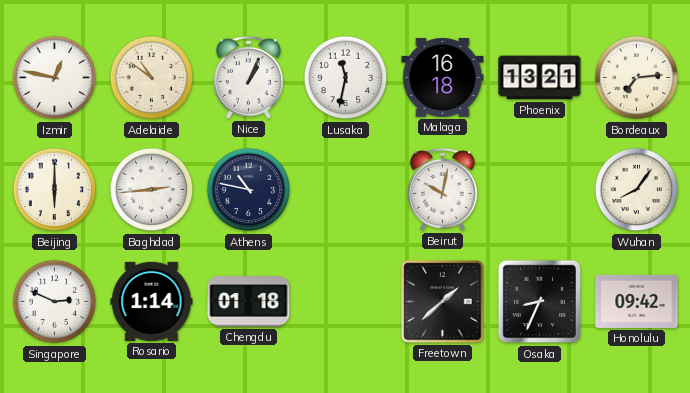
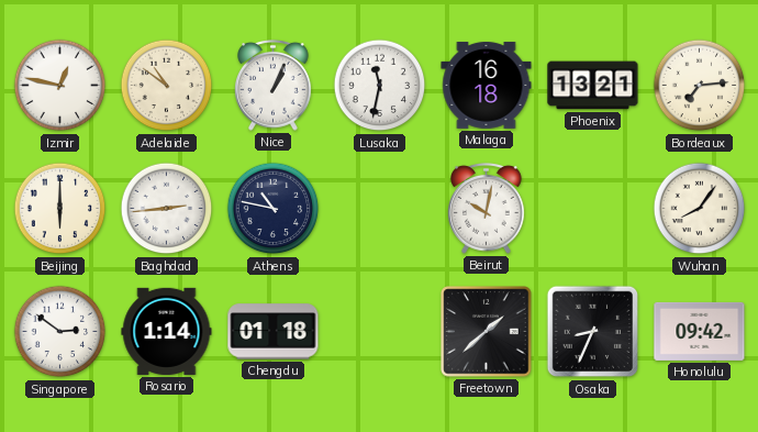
Singapore: 2:49 -> 2:51 (60, 332)
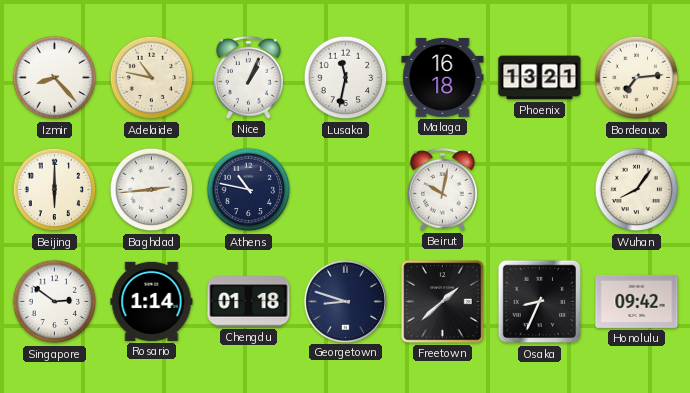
Izmir: 12:47 -> 8:23 (55, 78)
Adelaide: 10:51 -> 10:47 (152, 78)
Georgetown: none -> 8:48 (345, 301)
